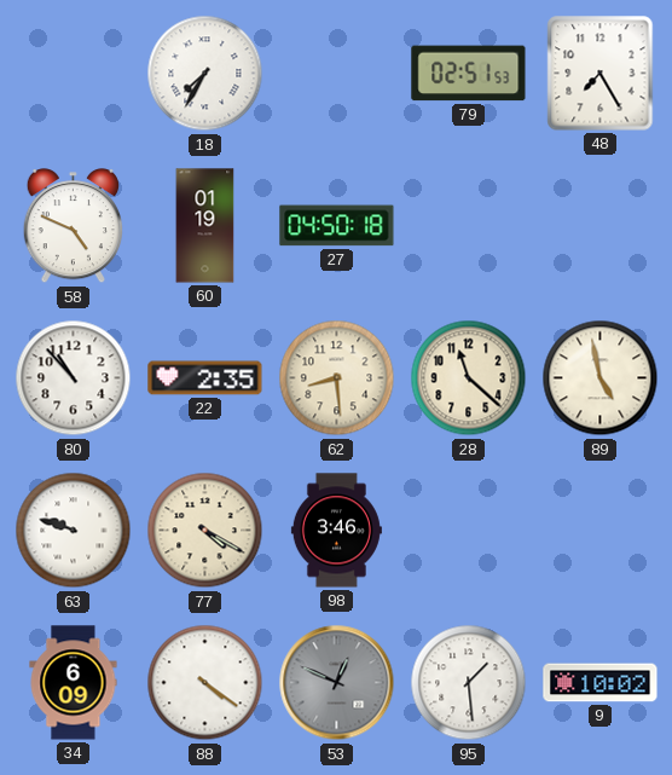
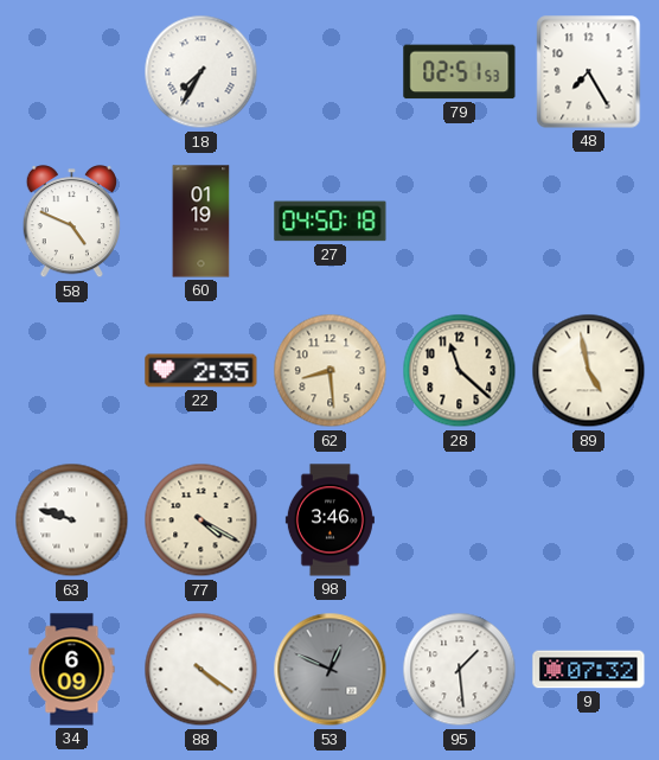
80: 10:53 -> none (74, 378)
9: 10:02 -> 07:32 (589, 670)
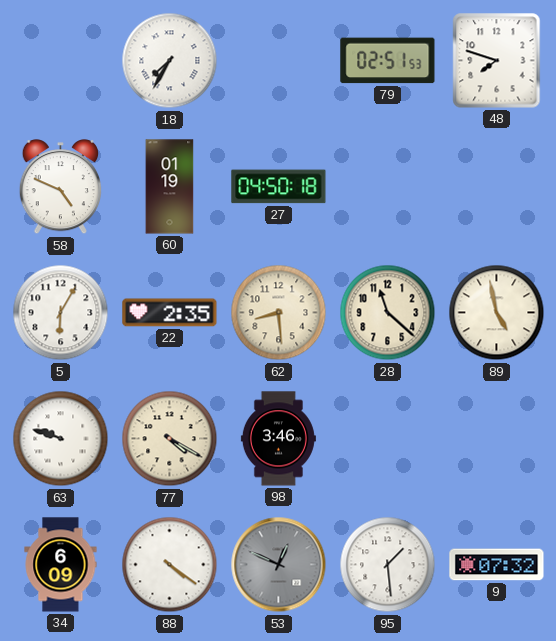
48: 7:25 -> 7:48 (497, 61)
5: none -> 6:05 (61, 313)
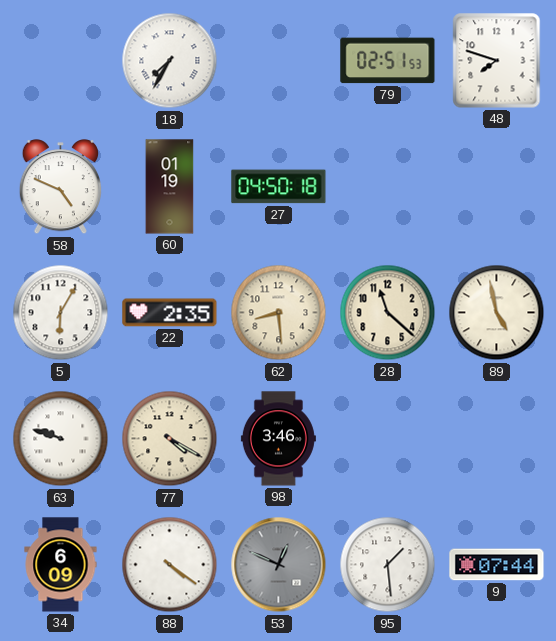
9: 07:32 -> 07:44 (497, 565)
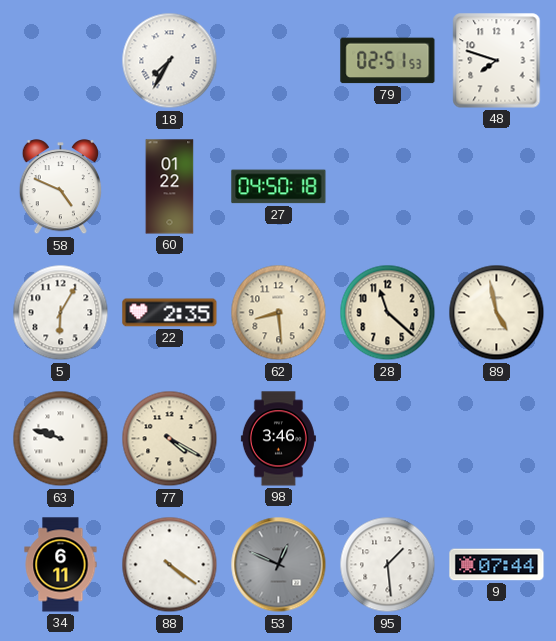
60: 01:19 -> 01:22 (170, 187)
34: 6:09 -> 6:11 (61, 565)
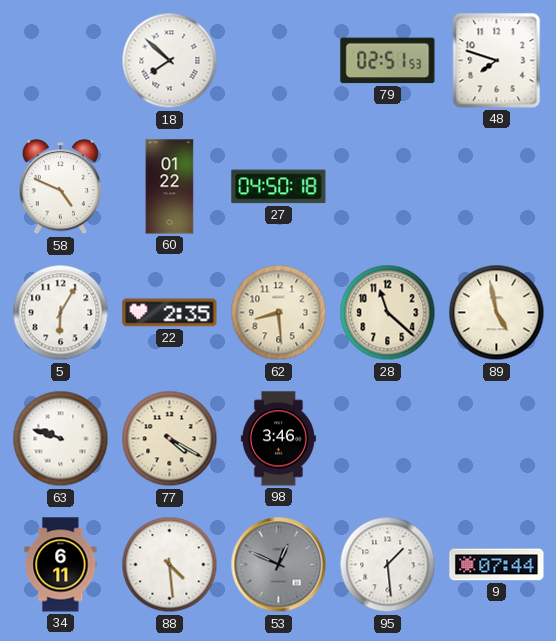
18: 7:35 -> 7:52 (170, 61)
88: 4:21 -> 4:29 (170, 565)
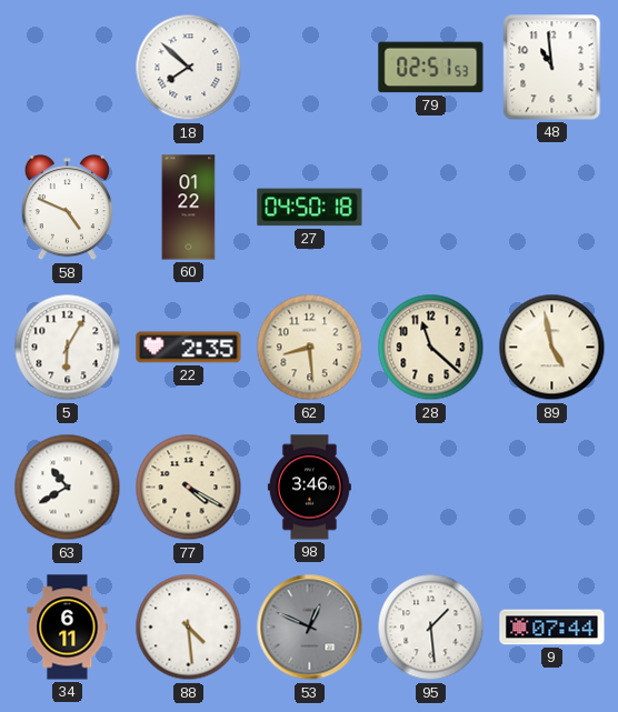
48: 7:48 -> 10:59 (552, 68)
63: 9:48 -> 10:40 (68, 488)
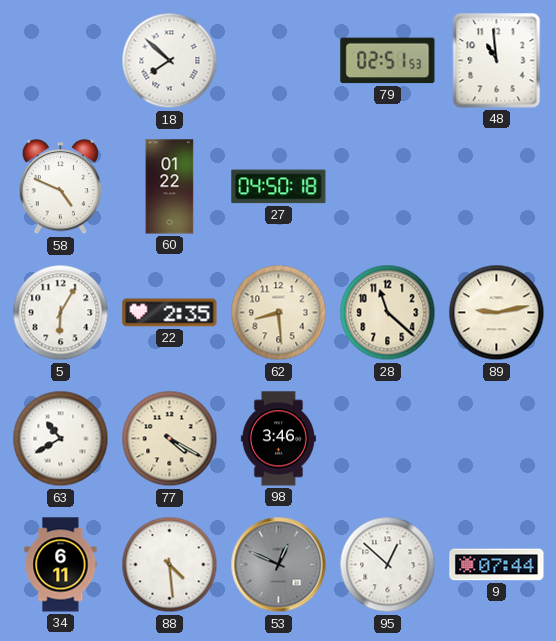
89: 4:58 -> 9:13 (497, 313)
95: 1:29 -> 12:52 (388, 565)
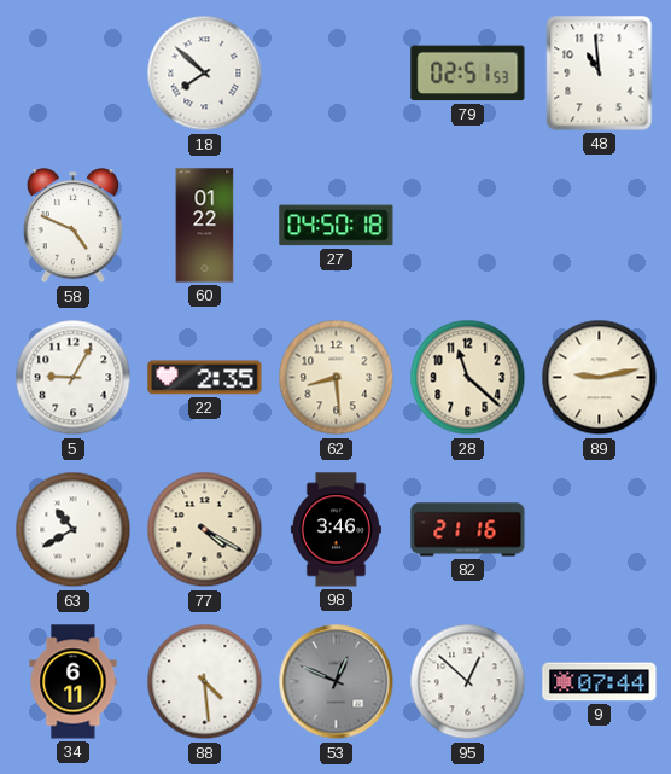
5: 6:05 -> 9:05 (74, 378)
82: none -> 21:16 (468, 530)
